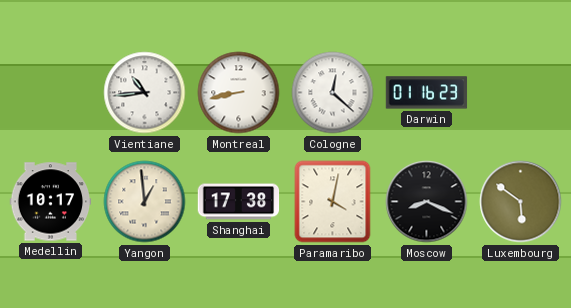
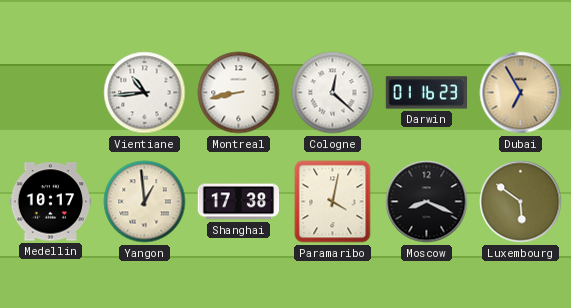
Dubai: none -> 6:55 (521, 93)
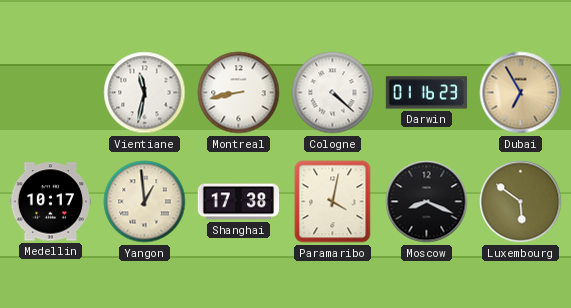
Vientiane: 10:44 -> 11:32 (145, 93)
Cologne: 12:22 -> 4:22 (333, 93)
